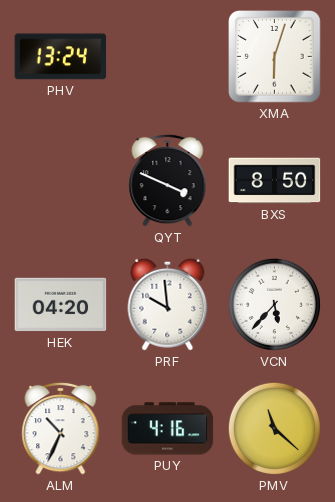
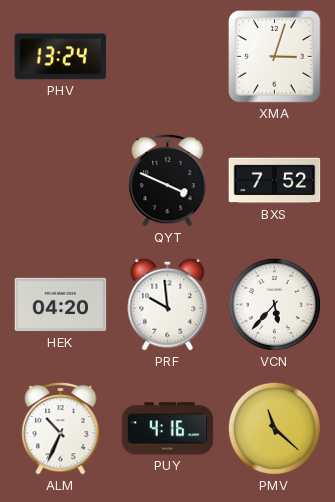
XMA: 6:03 -> 3:03 (275, 57)
BXS: 8:50 -> 7:52 (275, 181)
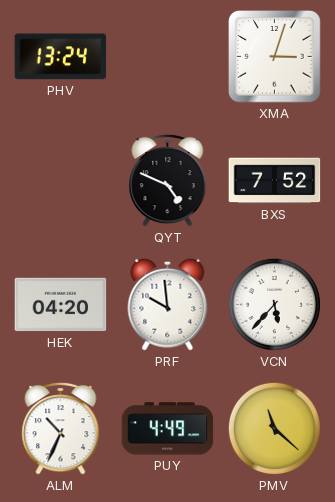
QYT: 3:49 -> 4:49 (168, 180)
PUY: 4:16 -> 4:49 (168, 429)
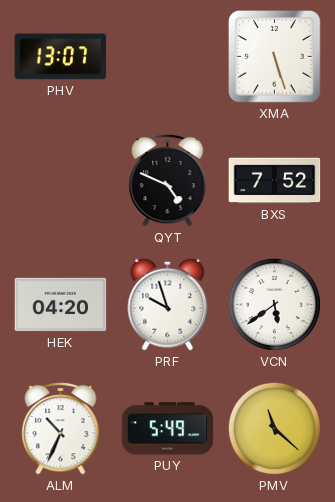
PHV: 13:24 -> 13:07 (61, 57)
XMA: 3:03 -> 5:27 (275, 57)
PRF: 9:59 -> 9:57 (168, 304)
VCN: 5:37 -> 5:39 (274, 304)
PUY: 4:49 -> 5:49 (168, 429)
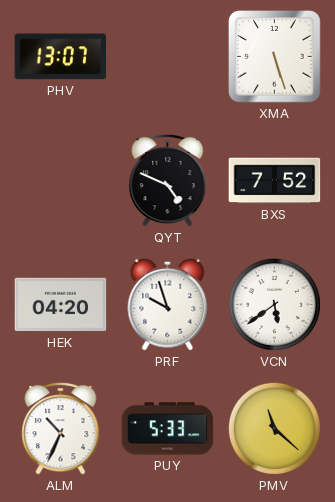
PUY: 5:49 -> 5:33 (168, 429)
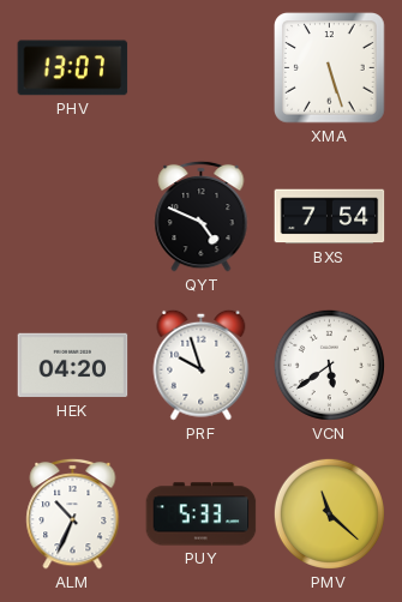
BXS: 7:52 -> 7:54 (330, 217)
